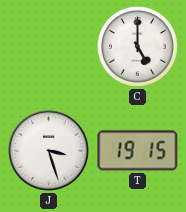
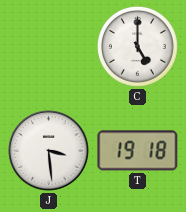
J: 3:27 -> 3:29 (49, 151)
T: 19:15 -> 19:18 (138, 151)
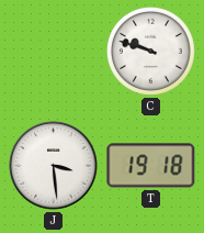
C: 5:00 -> 9:48 (150, 51)
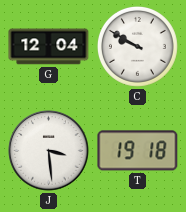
G: none -> 12:04 (49, 47)
C: 9:48 -> 9:50 (137, 46)
